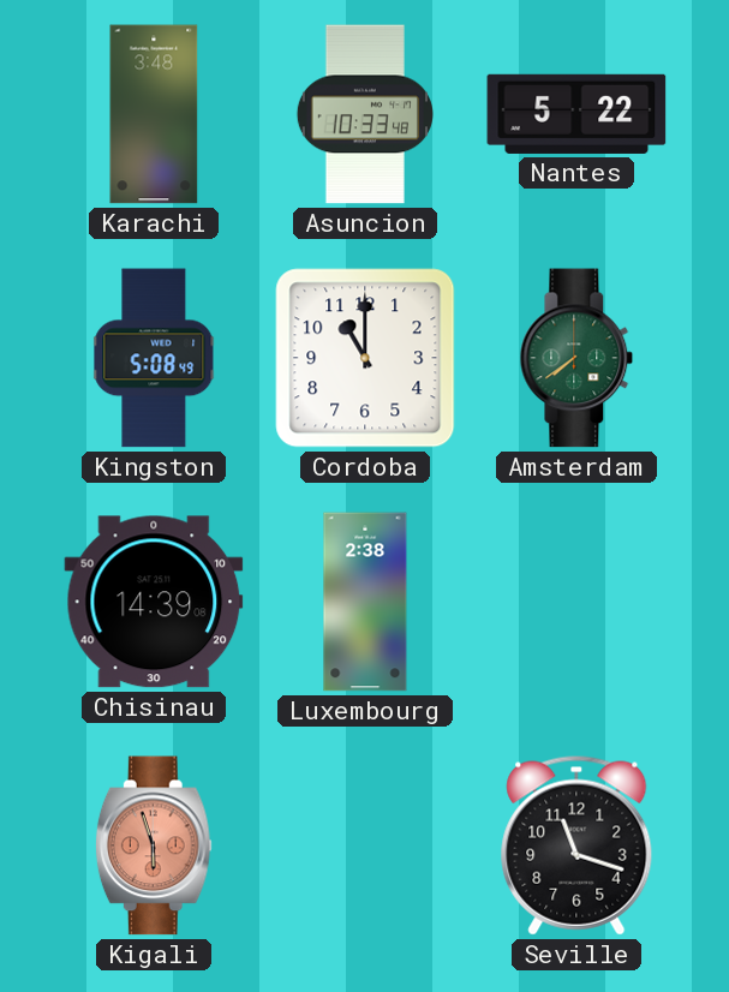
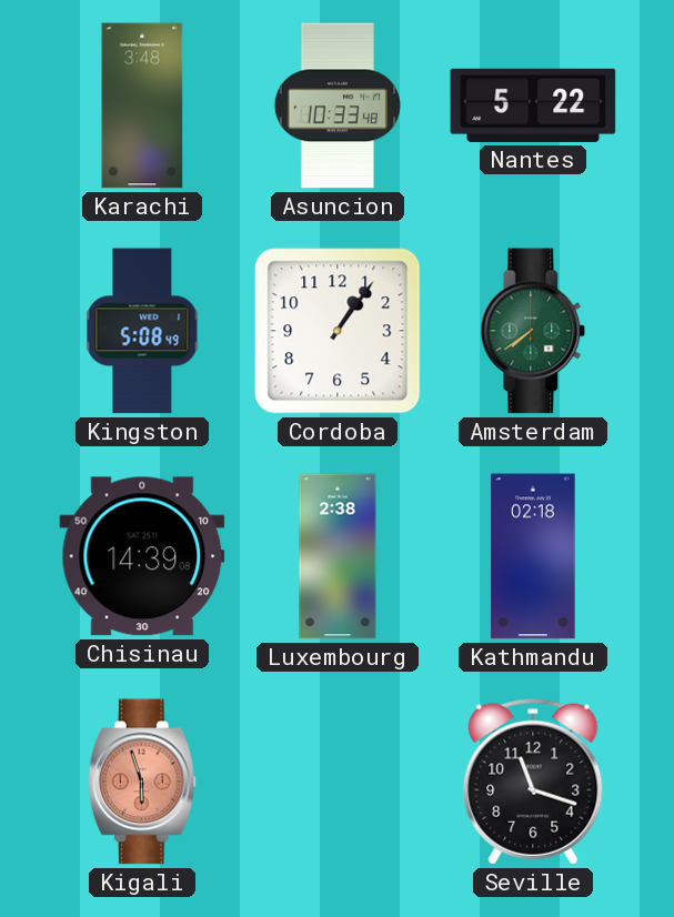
Cordoba: 11:00 -> 1:06 (338, 331)
Kathmandu: none -> 02:18 (533, 556)
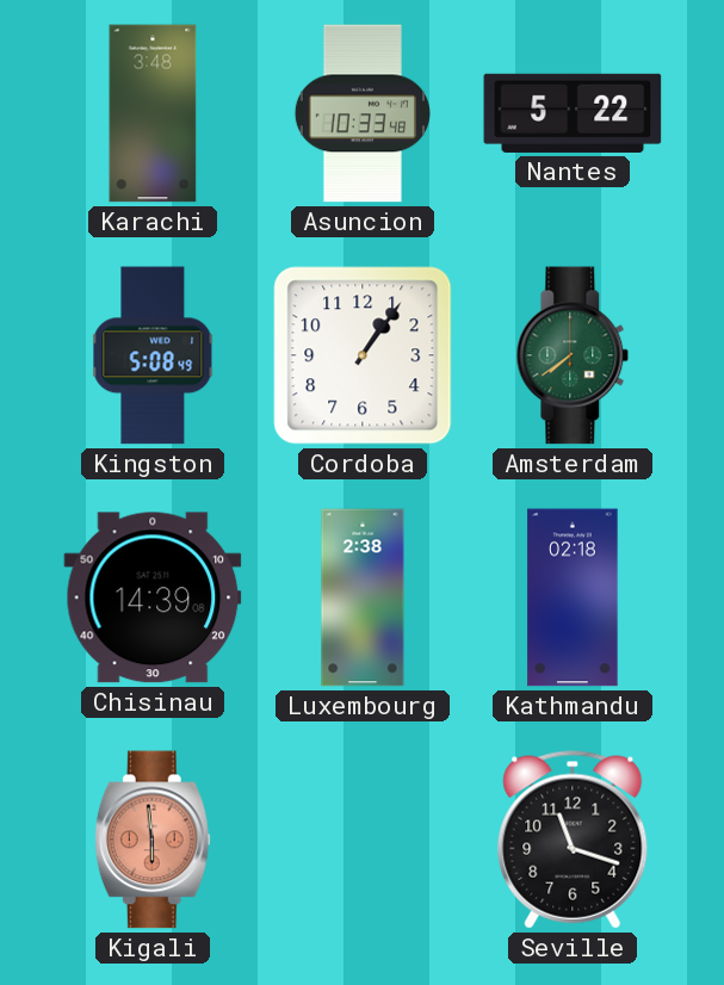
Kigali: 5:57 -> 5:59 (153, 840)
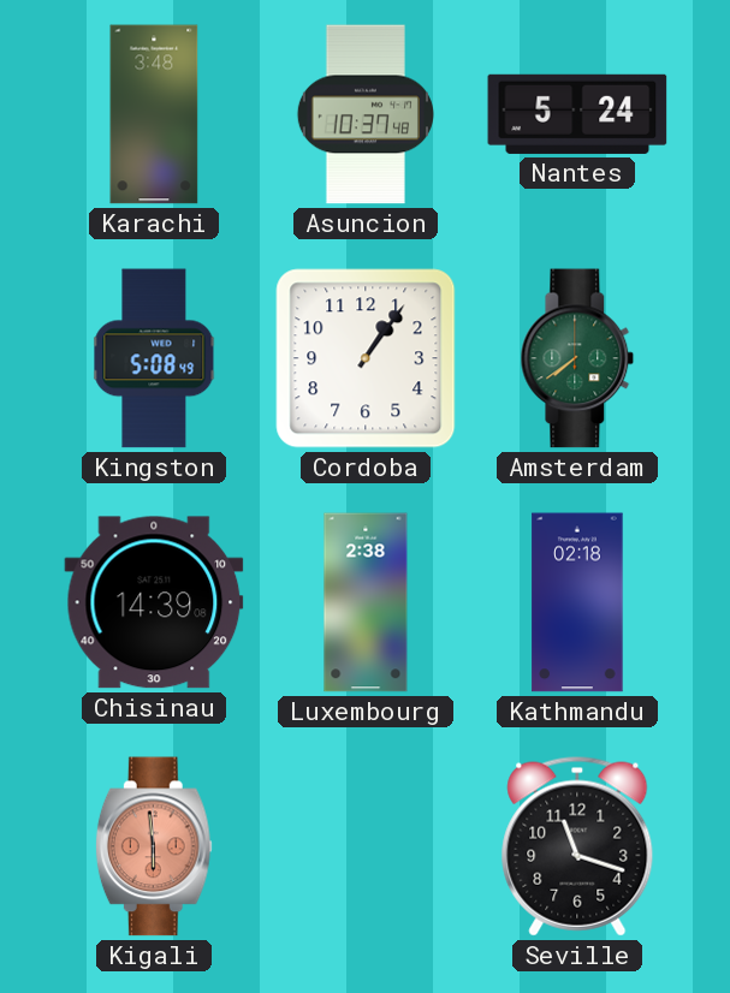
Asuncion: 10:33 -> 10:37 (364, 114)
Nantes: 5:22 -> 5:24 (577, 114)
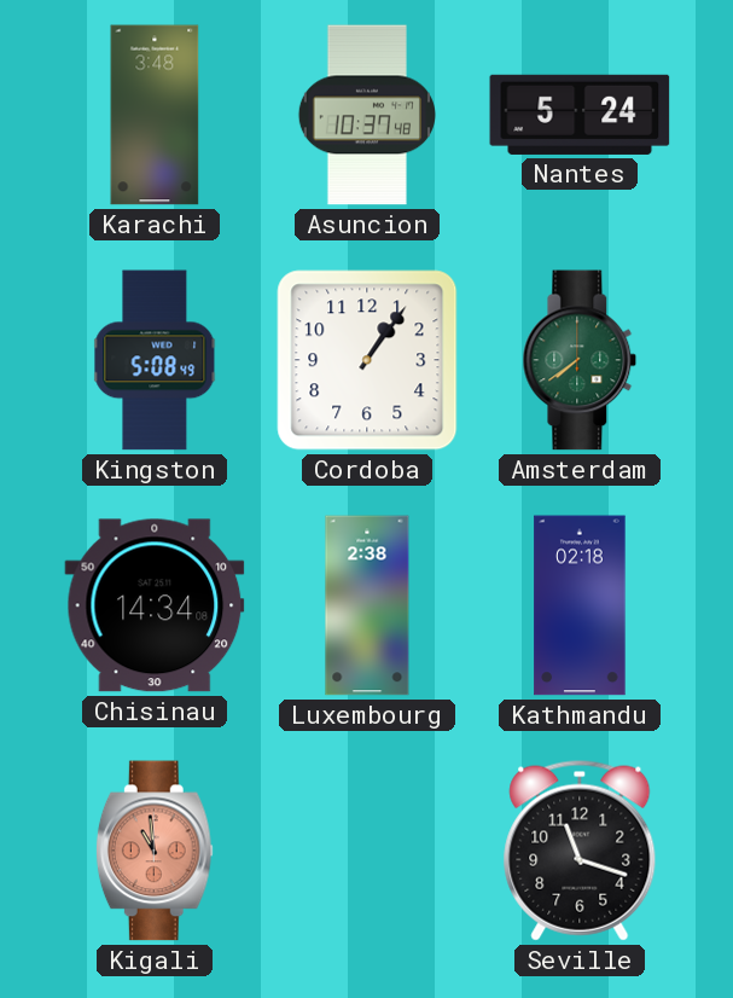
Chisinau: 14:39 -> 14:34 (155, 605)
Kigali: 5:59 -> 10:59 (155, 851)
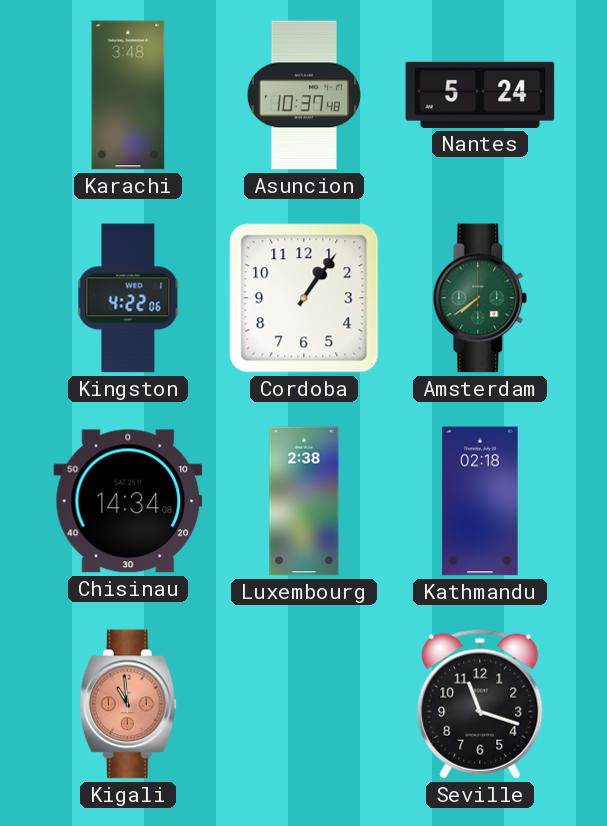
Kingston: 5:08 -> 4:22 (128, 298)
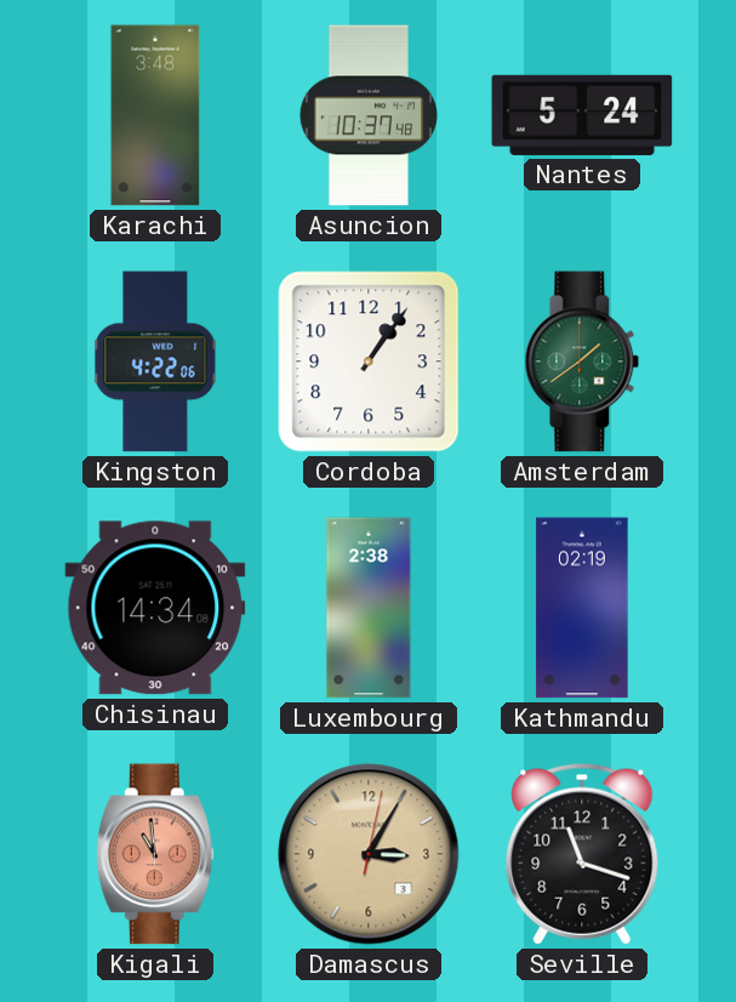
Amsterdam: 7:39 -> 1:39 (582, 361)
Kathmandu: 02:18 -> 02:19 (582, 608)
Damascus: none -> 3:05 (369, 854)
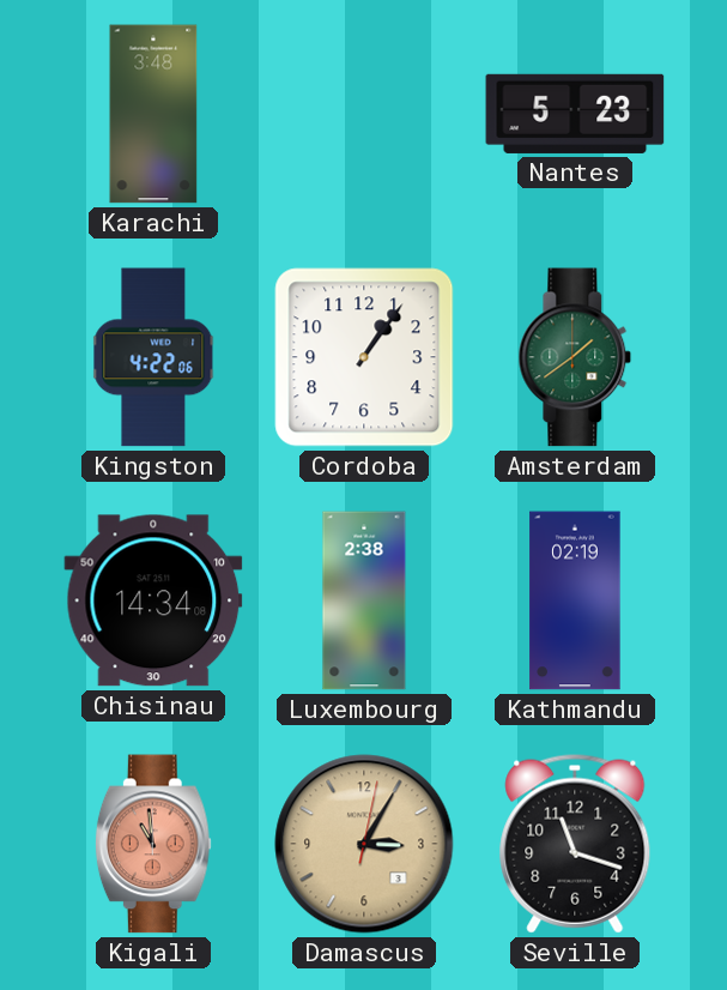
Asuncion: 10:37 -> none (367, 115)
Nantes: 5:24 -> 5:23 (575, 114)
